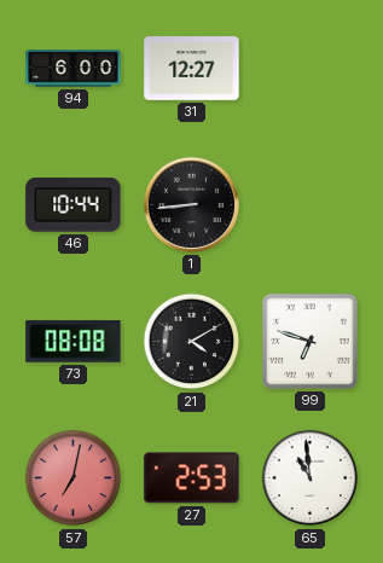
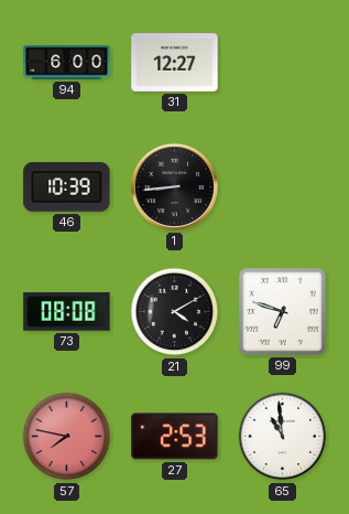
46: 10:44 -> 10:39 (67, 188)
57: 7:02 -> 7:47 (67, 437)
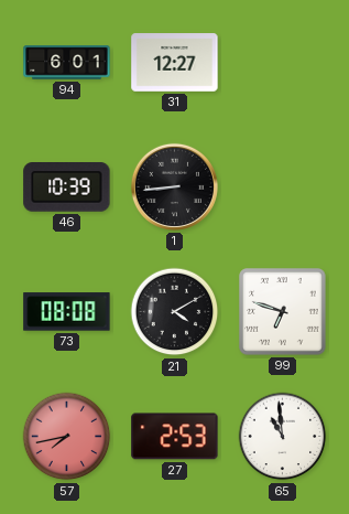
94: 6:00 -> 6:01 (67, 63)
57: 7:47 -> 7:43 (67, 437)
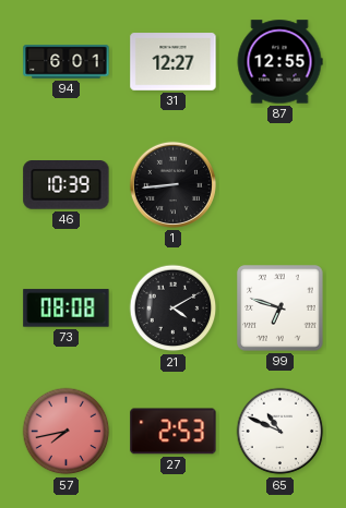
87: none -> 12:55 (279, 62)
65: 10:59 -> 10:49 (281, 432)
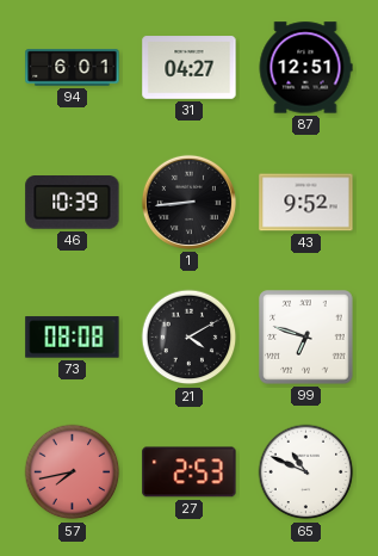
31: 12:27 -> 04:27 (190, 68)
87: 12:55 -> 12:51 (305, 68)
43: none -> 9:52 (306, 203)
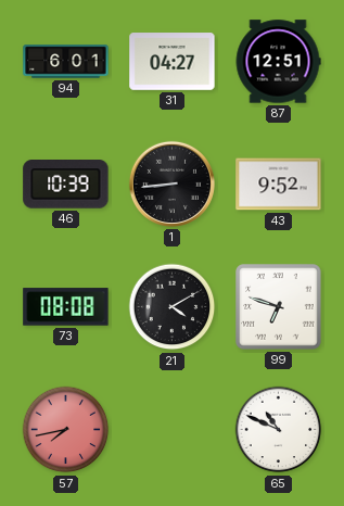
27: 2:53 -> none (190, 472)
